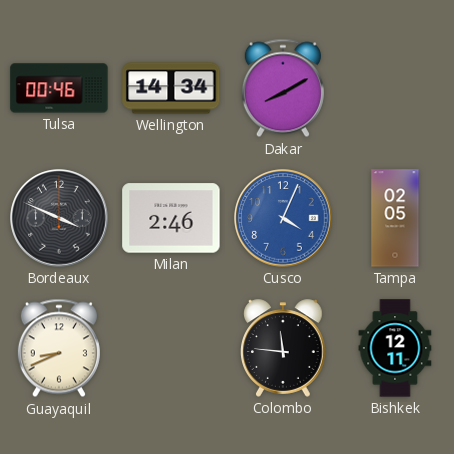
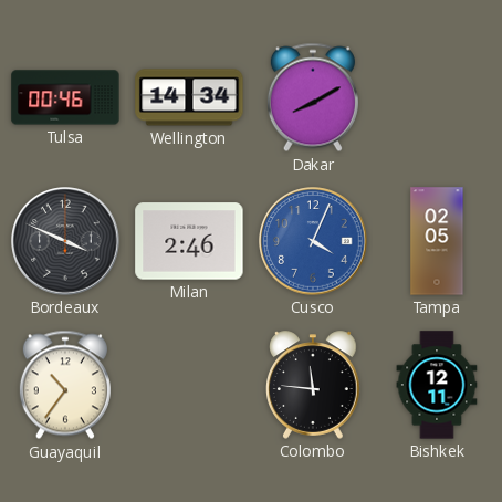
Guayaquil: 8:41 -> 10:36 (65, 385)
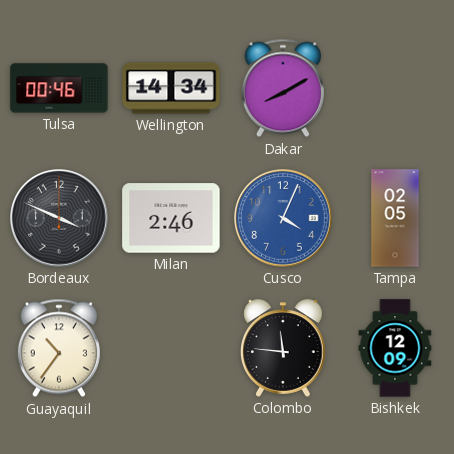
Bishkek: 12:11 -> 12:09 (395, 348)
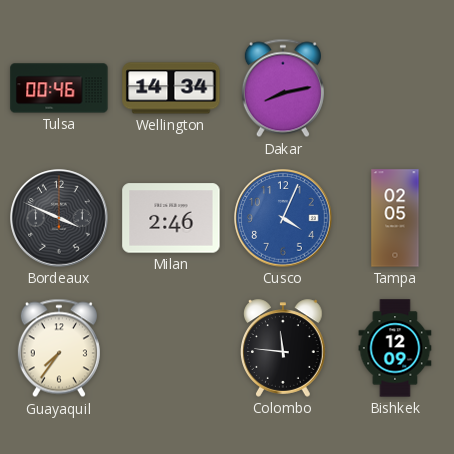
Dakar: 8:10 -> 8:13 (283, 88)
Guayaquil: 10:36 -> 7:36 (59, 348)
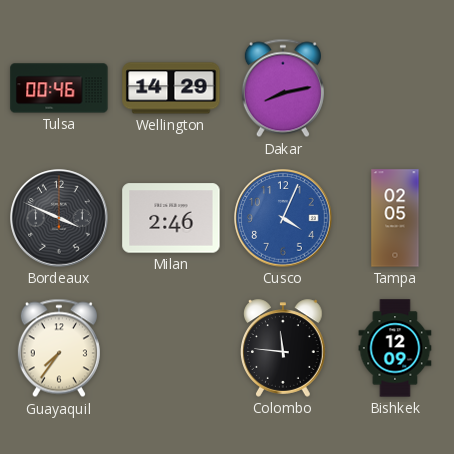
Wellington: 14:34 -> 14:29 (171, 88)
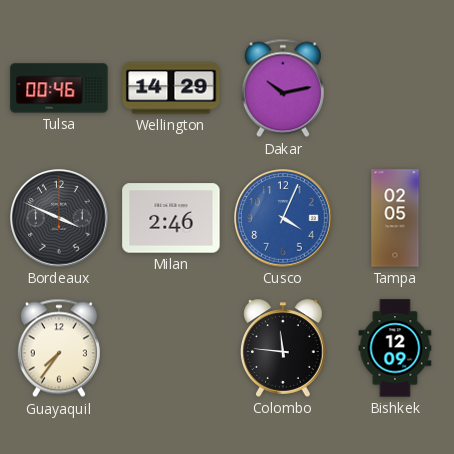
Dakar: 8:13 -> 10:13 (283, 88)
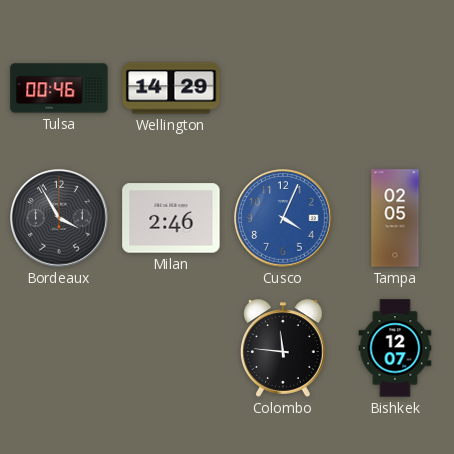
Dakar: 10:13 -> none (283, 88)
Bordeaux: 3:49 -> 3:55 (59, 218)
Guayaquil: 7:36 -> none (59, 348)
Bishkek: 12:09 -> 12:07 (395, 348)
